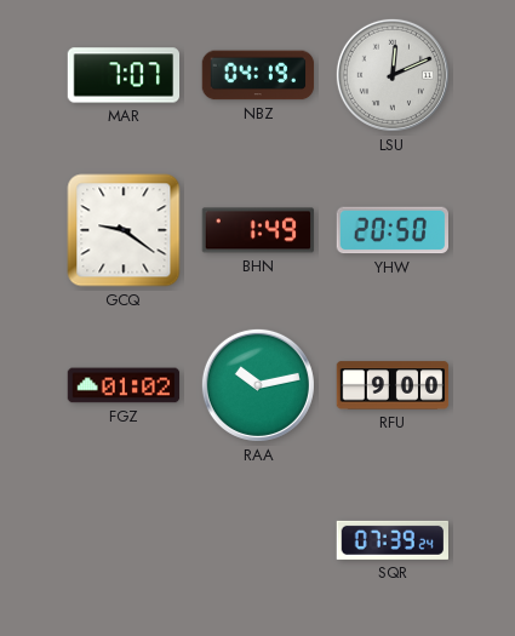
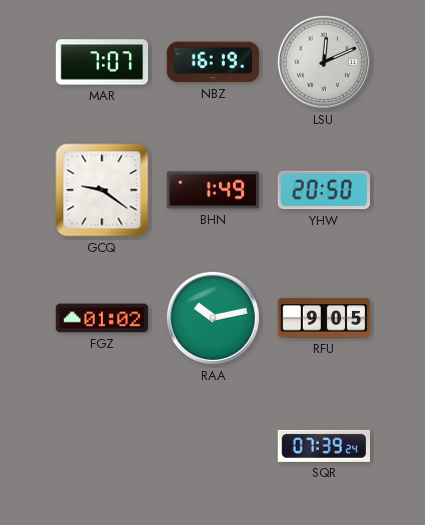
NBZ: 04:19 -> 16:19 (213, 62)
RFU: 9:00 -> 9:05 (324, 318)
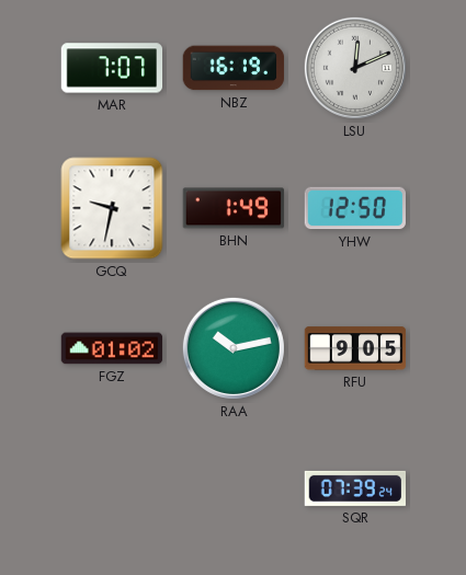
GCQ: 9:21 -> 9:32 (112, 208)
YHW: 20:50 -> 12:50 (354, 208)
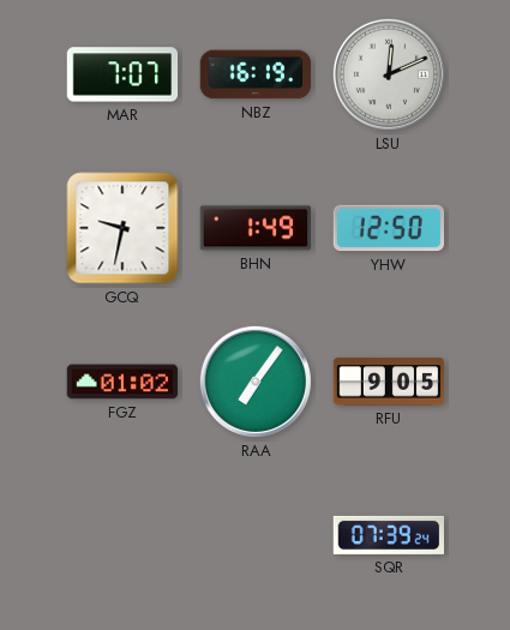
RAA: 10:13 -> 7:06 (256, 382)
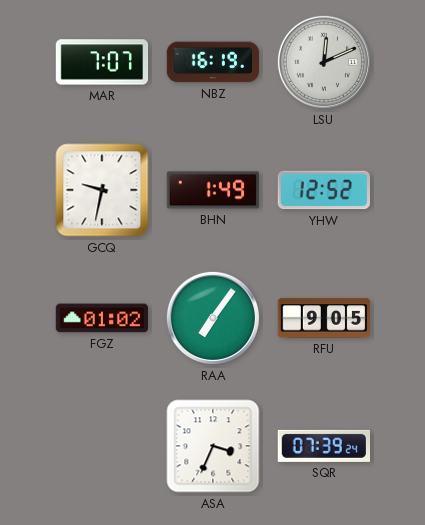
YHW: 12:50 -> 12:52 (323, 190)
ASA: none -> 3:34 (213, 446)
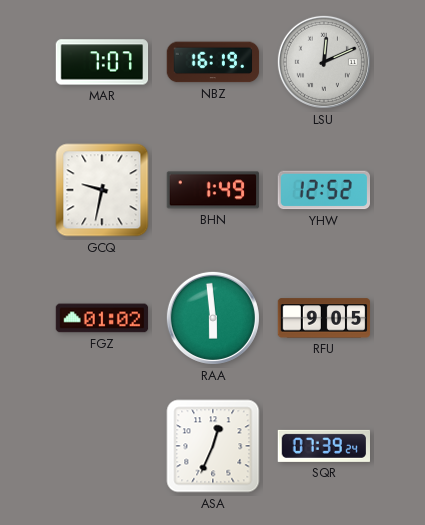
RAA: 7:06 -> 5:59 (213, 318)
ASA: 3:34 -> 12:34 (213, 446)
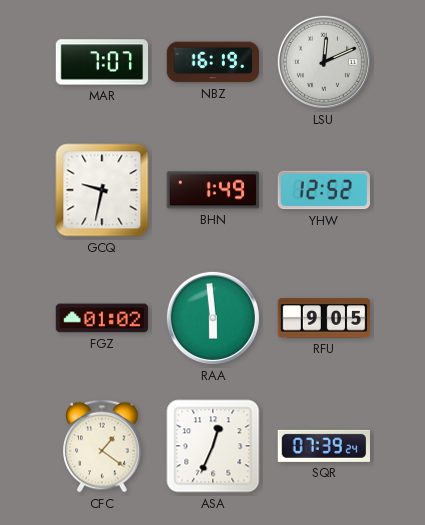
CFC: none -> 1:21 (102, 446)
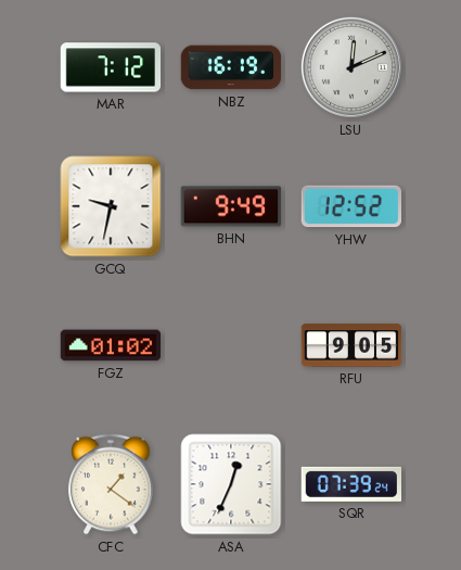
MAR: 7:07 -> 7:12 (111, 67)
BHN: 1:49 -> 9:49 (231, 206)
RAA: 5:59 -> none (213, 318)
